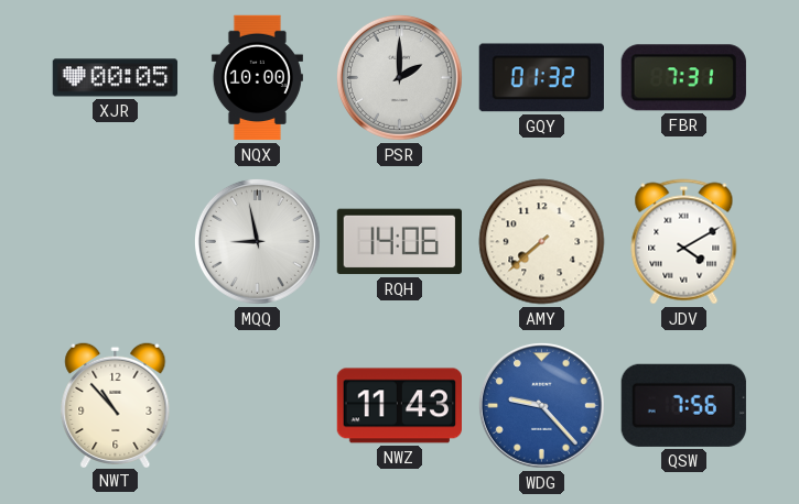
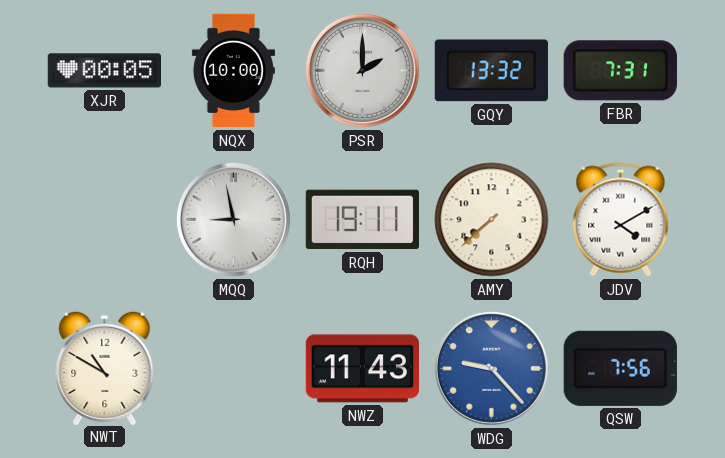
GQY: 01:32 -> 13:32 (491, 71)
RQH: 14:06 -> 19:11 (362, 220)
NWT: 10:53 -> 10:50 (105, 367)
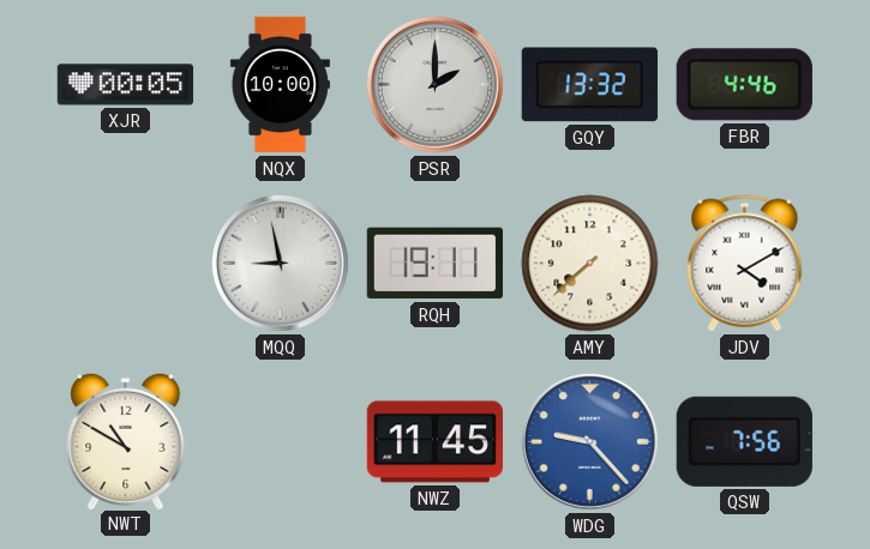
FBR: 7:31 -> 4:46 (744, 85)
NWZ: 11:43 -> 11:45 (434, 442)
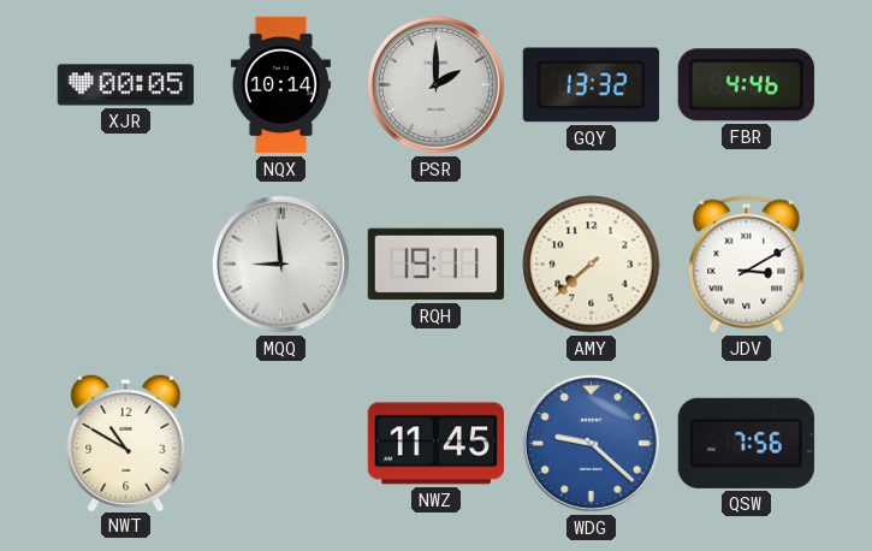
NQX: 10:00 -> 10:14 (280, 85)
MQQ: 8:58 -> 8:59 (280, 263)
JDV: 4:10 -> 3:10 (747, 265)
WDG: 9:23 -> 9:22 (591, 443)
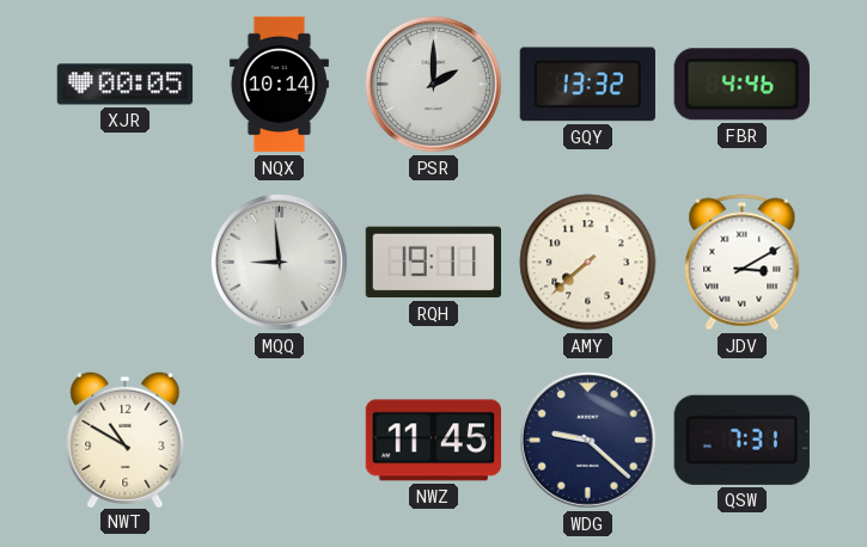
WDG dial: blue -> navy (587, 440)
QSW: 7:56 -> 7:31 (741, 440)
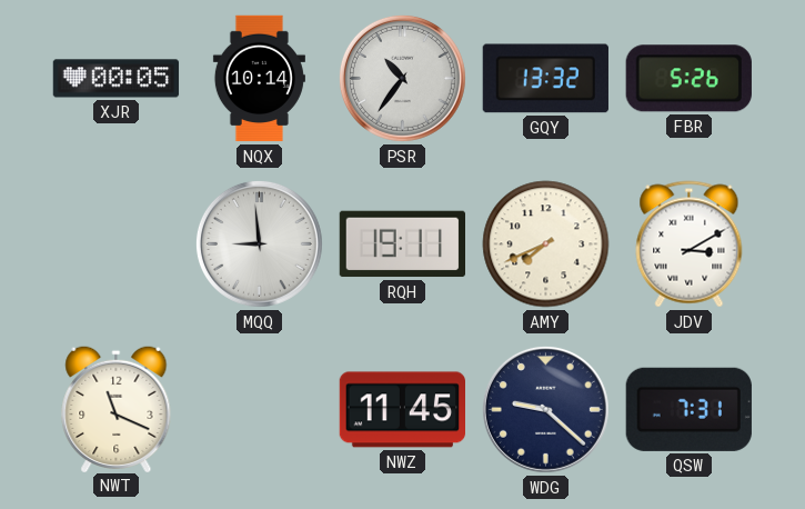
PSR: 2:00 -> 10:36 (402, 78)
FBR: 4:46 -> 5:26 (688, 79)
AMY: 7:38 -> 7:41 (546, 244)
NWT: 10:50 -> 11:19 (117, 408)
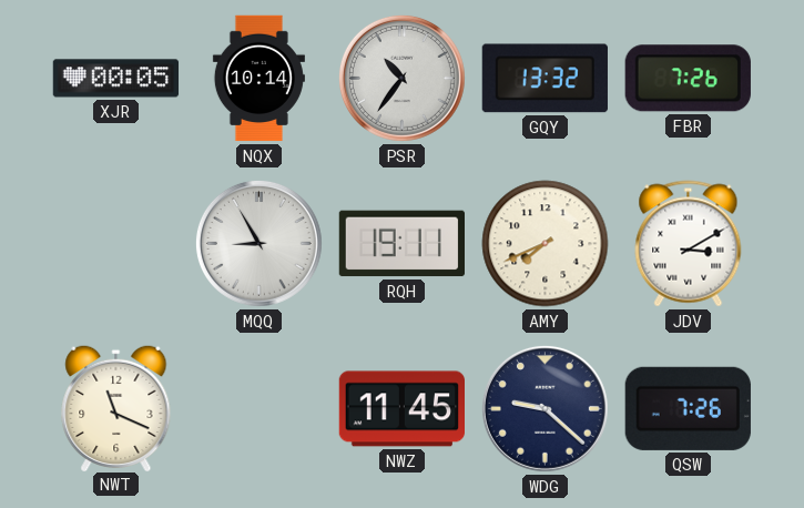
FBR: 5:26 -> 7:26 (688, 79)
MQQ: 8:59 -> 8:55 (258, 243)
QSW: 7:31 -> 7:26 (688, 408)
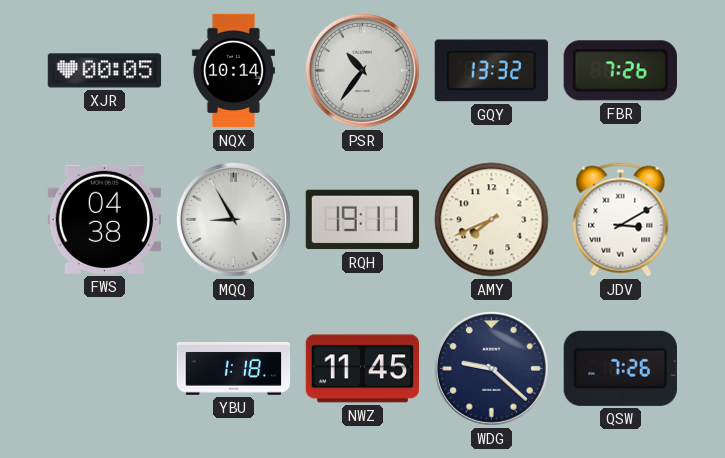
FWS: none -> 04:38 (104, 219)
NWT: 11:19 -> none (116, 407)
YBU: none -> 1:18 (234, 369)
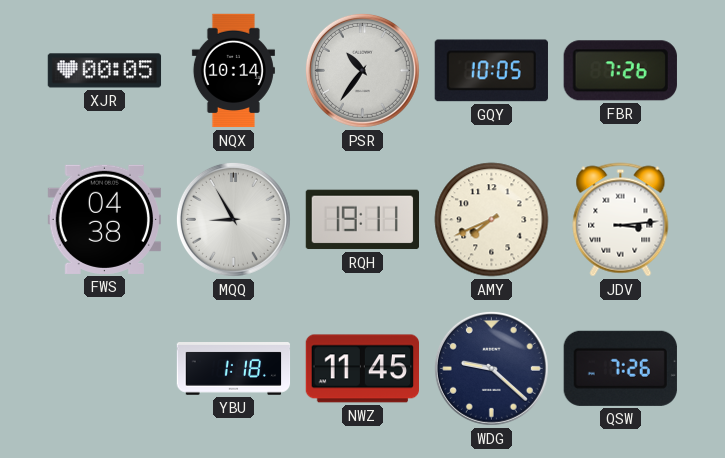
GQY: 13:32 -> 10:05 (491, 71)
JDV: 3:10 -> 3:14 (621, 220)
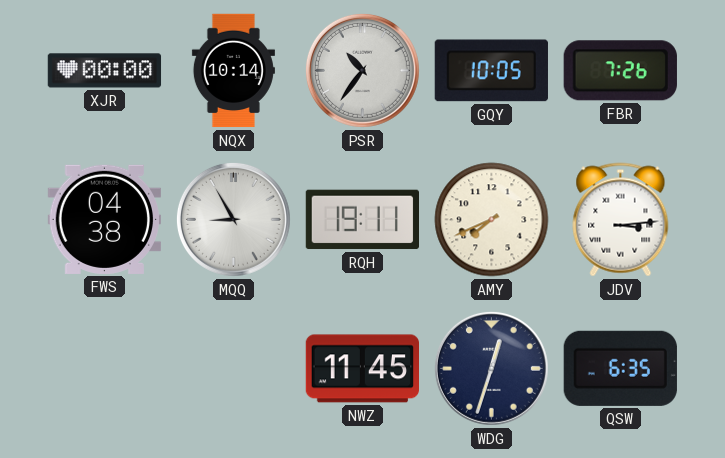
XJR: 00:05 -> 00:00 (105, 71)
YBU: 1:18 -> none (234, 369)
WDG: 9:22 -> 12:33 (491, 368)
QSW: 7:26 -> 6:35 (620, 368)
